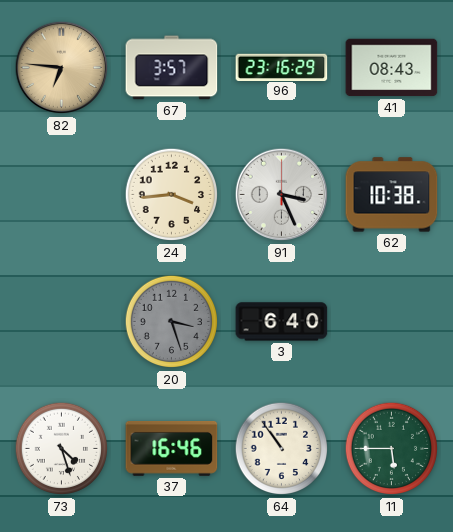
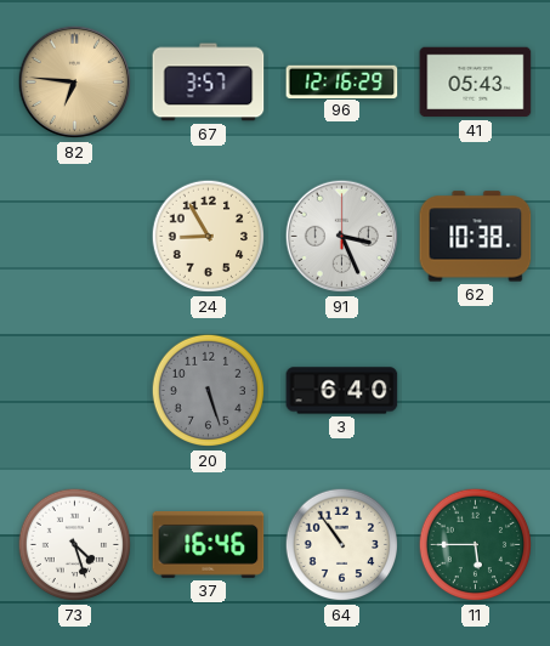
96: 23:16 -> 12:16 (342, 81)
41: 08:43 -> 05:43 (476, 83)
24: 3:44 -> 8:55 (209, 237)
20: 3:27 -> 5:27 (209, 391)
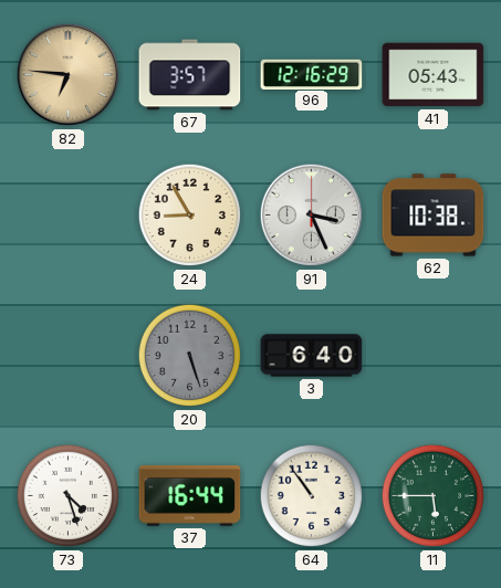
37: 16:46 -> 16:44 (190, 495)
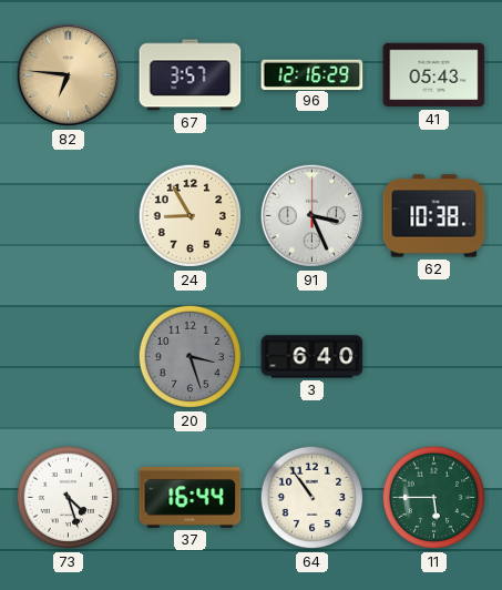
20: 5:27 -> 3:27 (191, 357)
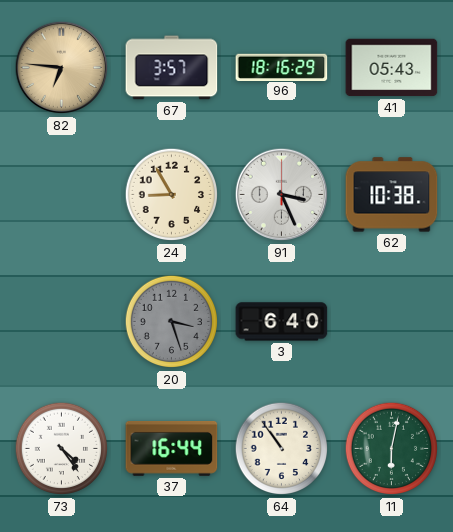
96: 12:16 -> 18:16 (282, 67)
73: 4:27 -> 4:24 (62, 449)
11: 5:45 -> 6:02 (392, 449)
